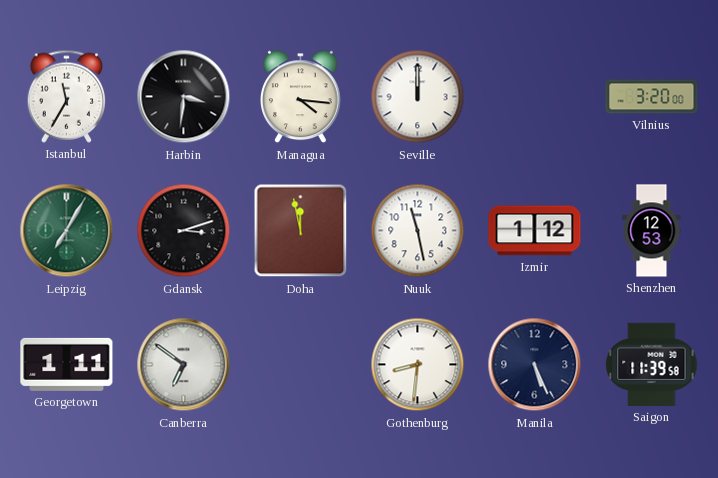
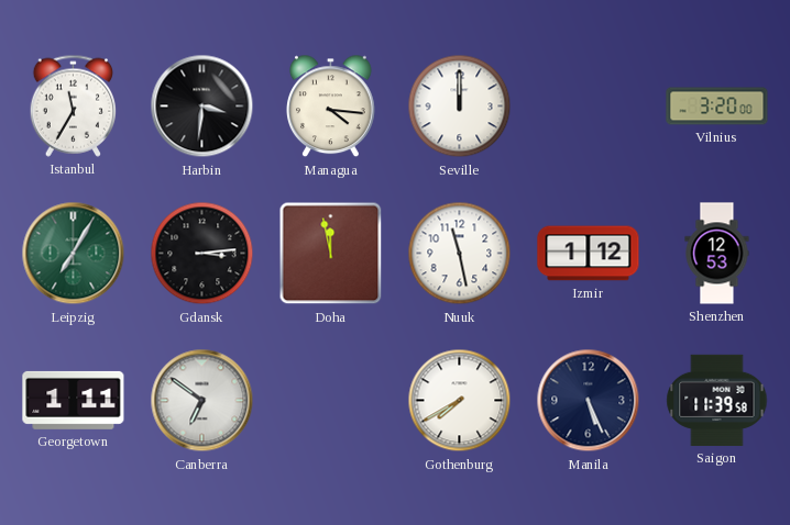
Gdansk: 3:12 -> 3:14 (202, 254)
Gothenburg: 8:31 -> 7:40 (460, 401)
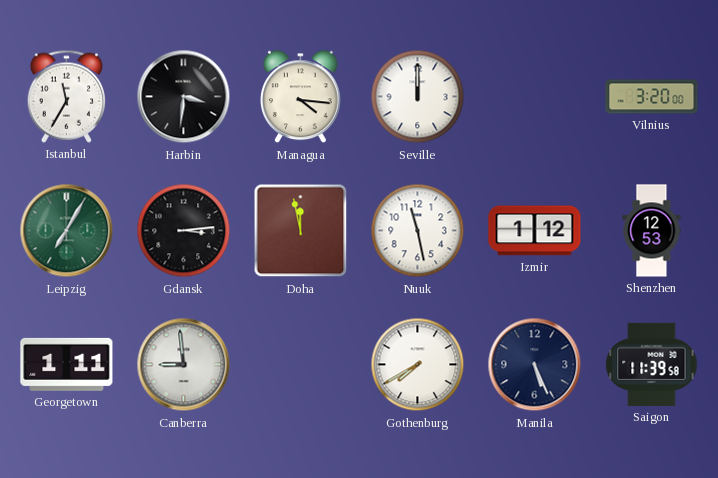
Canberra: 6:51 -> 8:59 (184, 365)
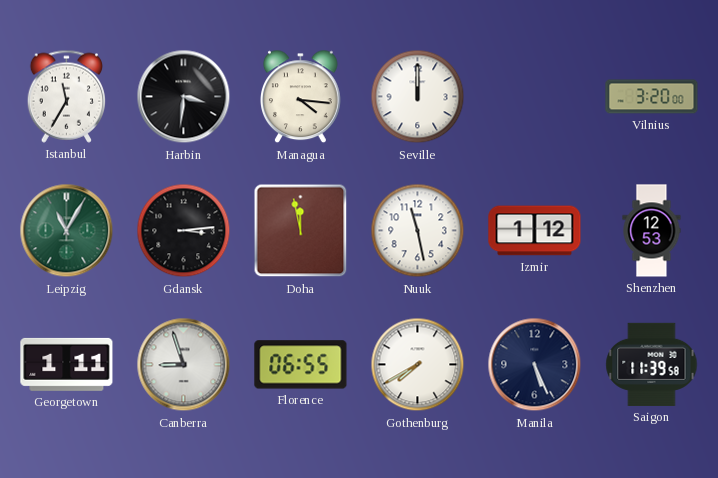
Leipzig: 7:05 -> 11:05 (67, 231)
Canberra: 8:59 -> 8:57 (184, 365)
Florence: none -> 06:55 (301, 365)
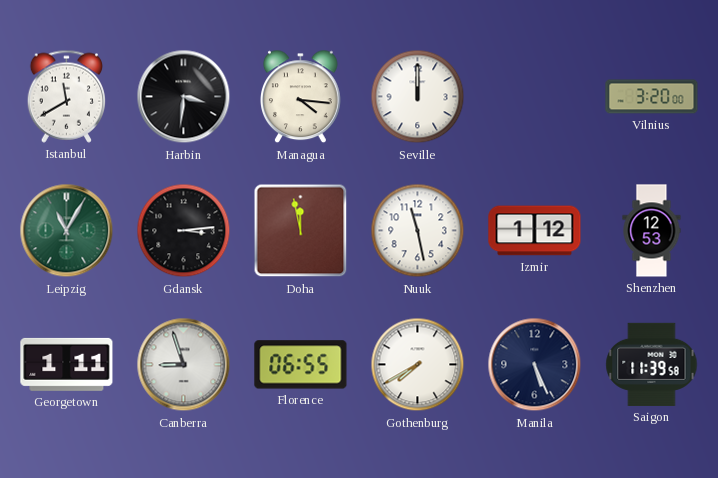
Istanbul: 11:35 -> 11:40 (66, 96)
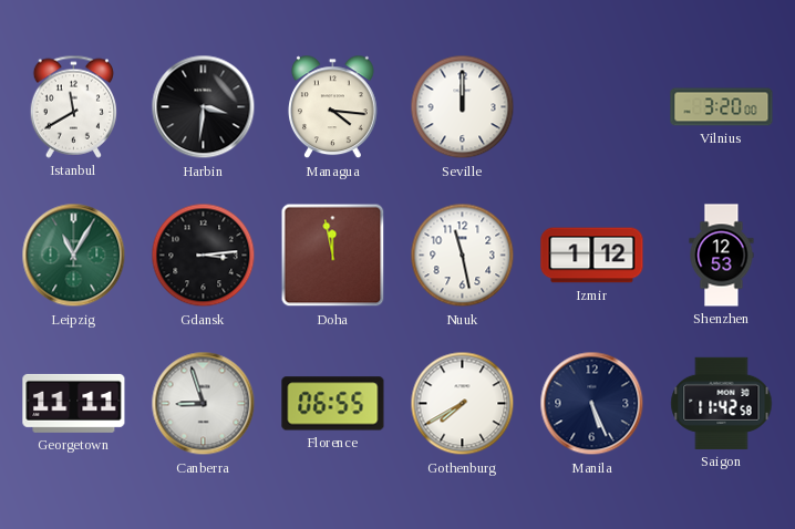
Georgetown: 1:11 -> 11:11 (74, 403)
Saigon: 11:39 -> 11:42 (722, 403)
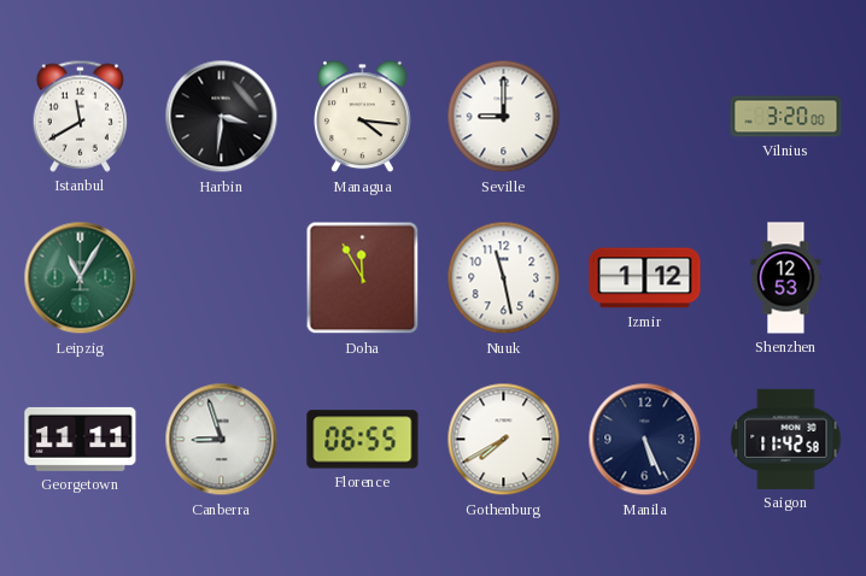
Seville: 12:00 -> 9:00 (504, 117)
Gdansk: 3:14 -> none (204, 256)
Doha: 11:58 -> 11:55 (363, 278)
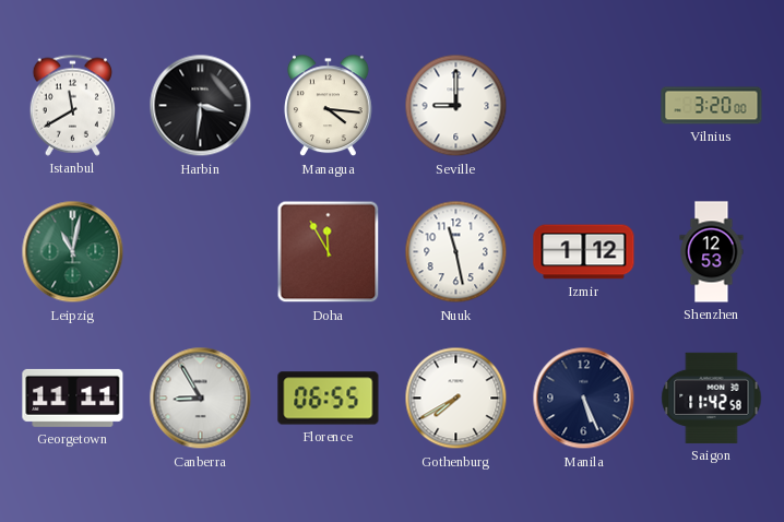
Leipzig: 11:05 -> 11:02 (73, 252)
Canberra: 8:57 -> 8:55 (201, 399)
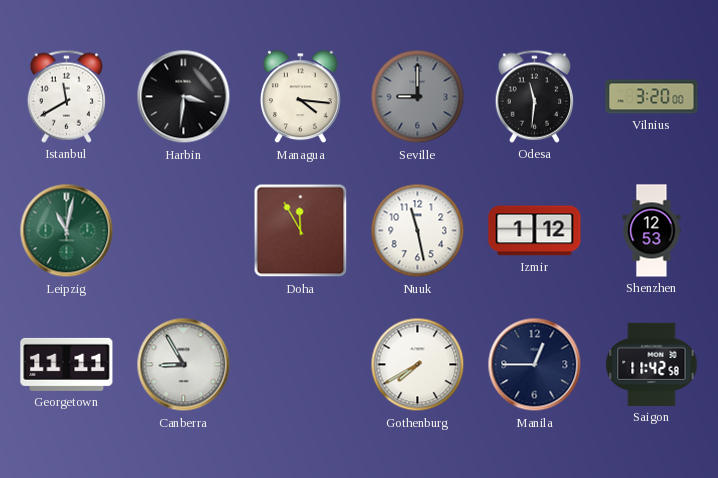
Seville dial: white -> grey (418, 97)
Odesa: none -> 11:31 (534, 96)
Florence: 06:55 -> none (329, 399)
Manila: 5:26 -> 12:45 (535, 365)
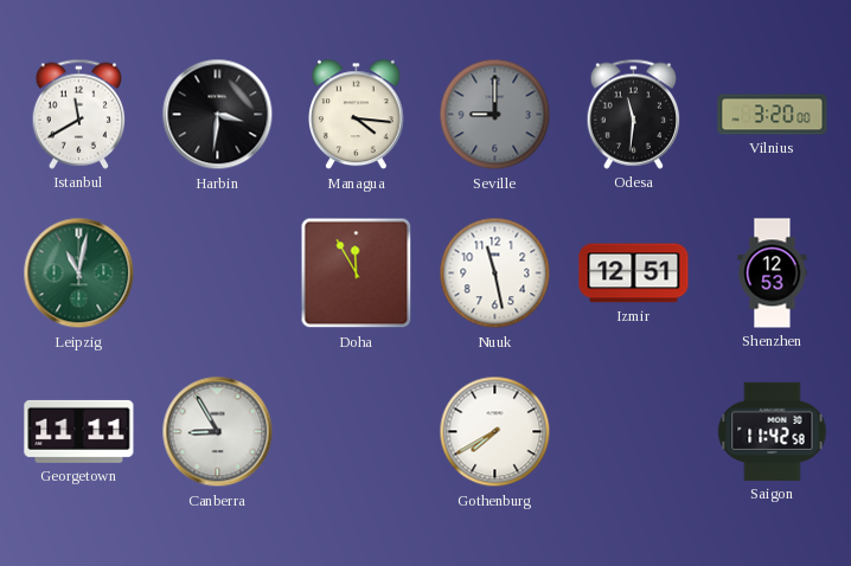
Izmir: 1:12 -> 12:51 (634, 274)
Manila: 12:45 -> none (535, 365)
